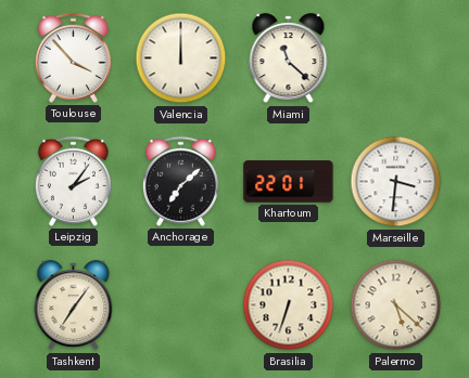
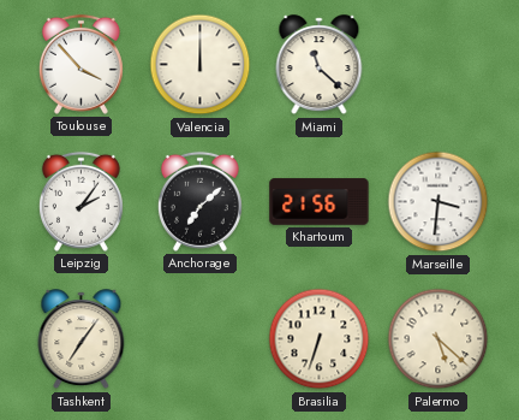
Khartoum: 22:01 -> 21:56 (320, 202)
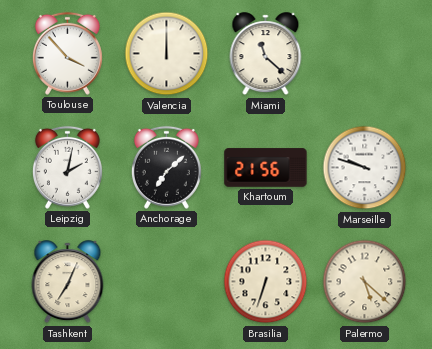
Leipzig: 2:06 -> 2:02 (67, 167)
Marseille: 3:31 -> 9:48 (365, 168)
Tashkent: 7:06 -> 7:04 (68, 282)
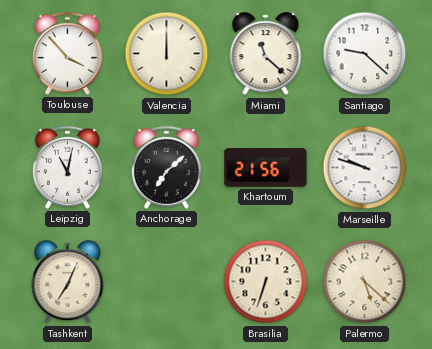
Santiago: none -> 9:22 (365, 54)
Leipzig: 2:02 -> 11:02 (67, 167)
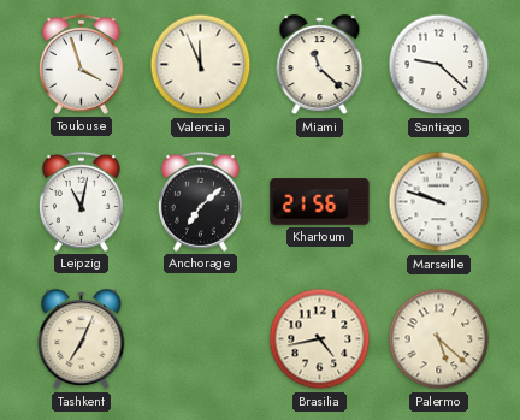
Toulouse: 3:53 -> 3:57 (81, 64)
Valencia: 12:00 -> 11:56 (201, 65)
Brasilia: 6:33 -> 4:43 (320, 339)
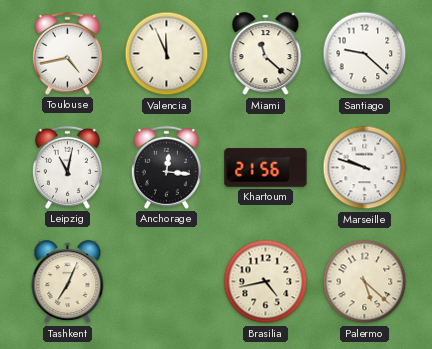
Toulouse: 3:57 -> 4:43 (67, 53)
Anchorage: 7:08 -> 12:16 (166, 167)
